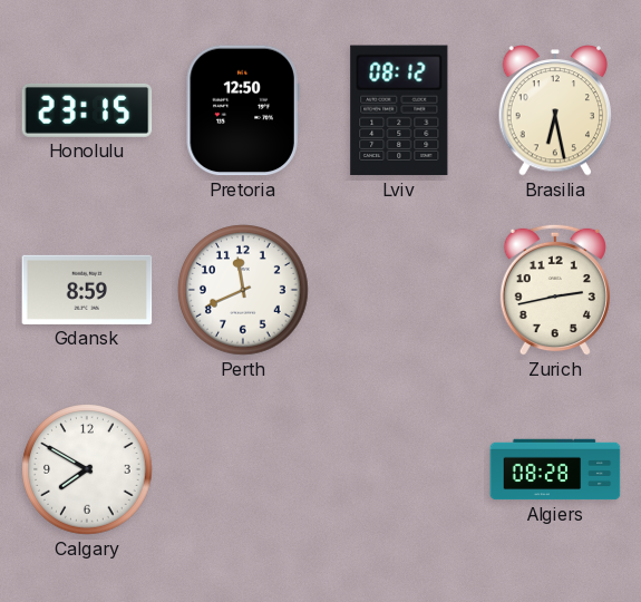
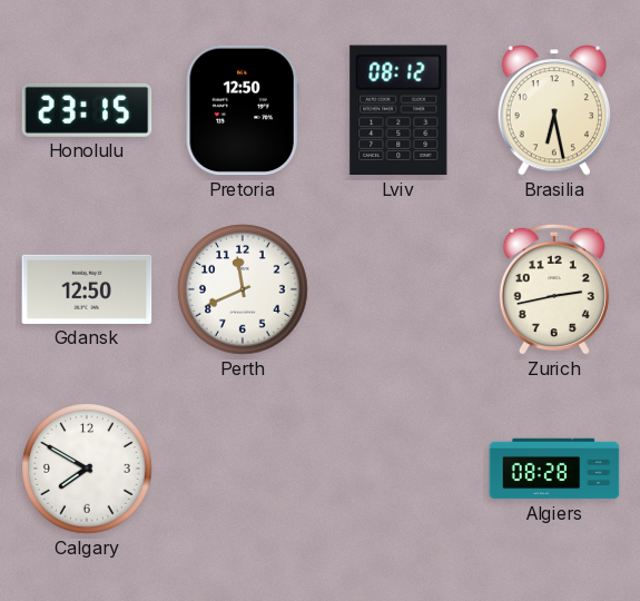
Gdansk: 8:59 -> 12:50 (87, 289)
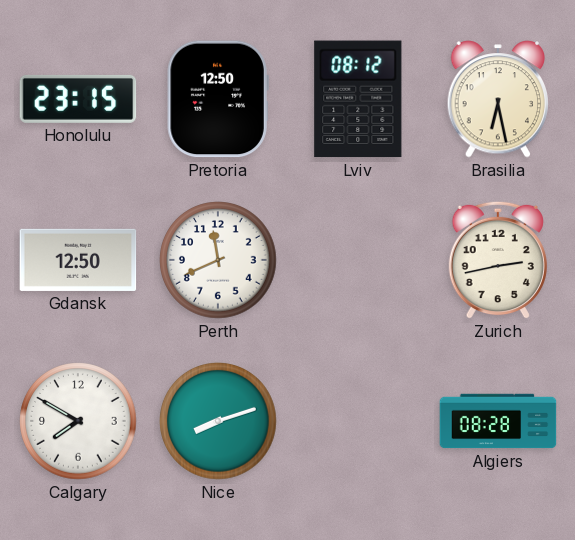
Nice: none -> 8:12 (218, 421)
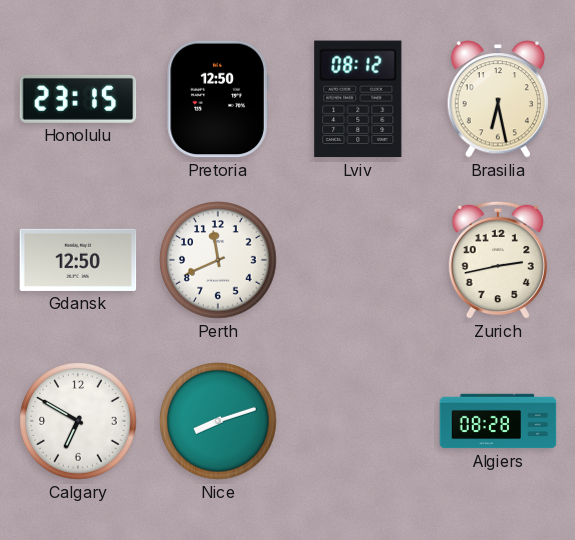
Calgary: 7:50 -> 6:50 (78, 421)
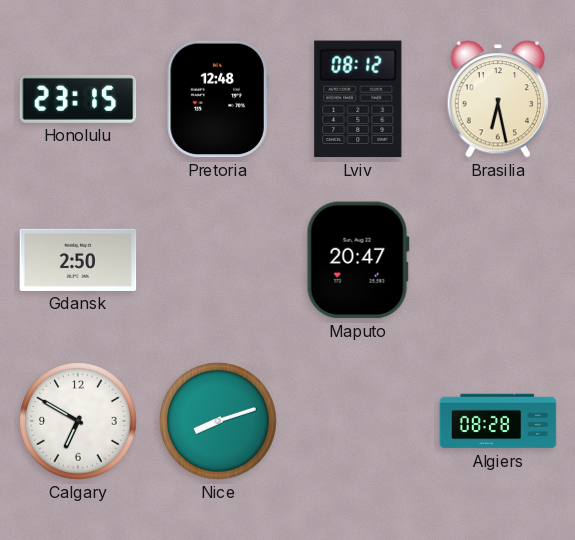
Pretoria: 12:50 -> 12:48 (218, 99)
Gdansk: 12:50 -> 2:50 (78, 260)
Perth: 11:41 -> none (218, 260)
Maputo: none -> 20:47 (358, 260)
Zurich: 2:43 -> none (498, 260)
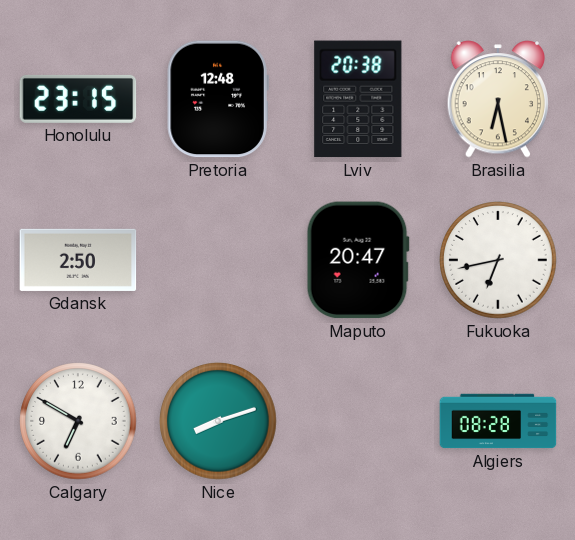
Lviv: 08:12 -> 20:38 (358, 99)
Fukuoka: none -> 6:43 (498, 260)
